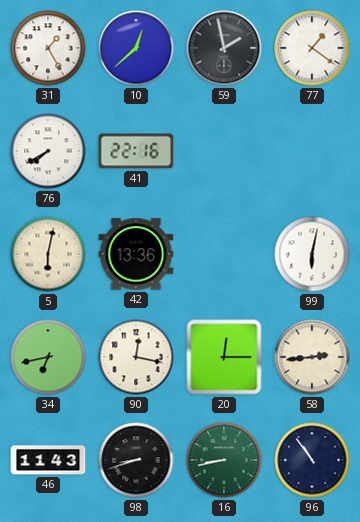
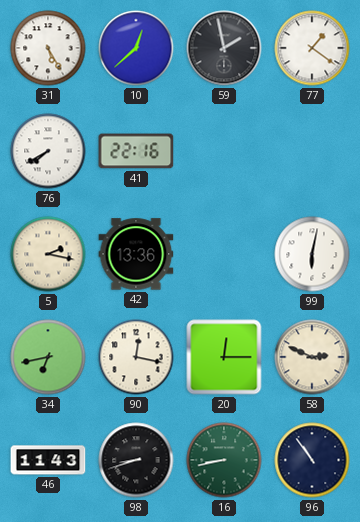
31: 1:25 -> 5:25 (48, 48)
5: 6:02 -> 2:17 (48, 254)
58: 2:44 -> 2:49 (312, 357)
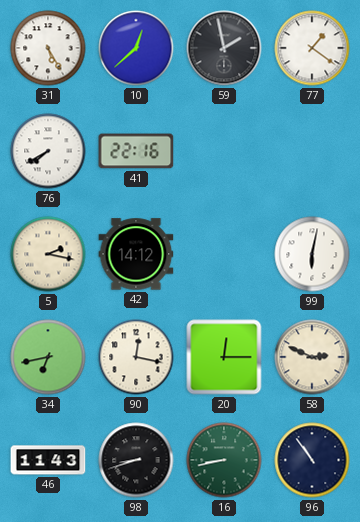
42: 13:36 -> 14:12 (136, 254)
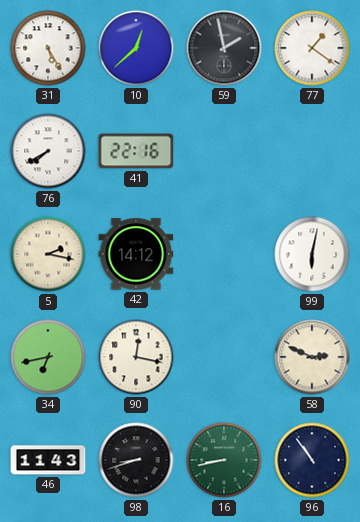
20: 12:15 -> none (224, 357)
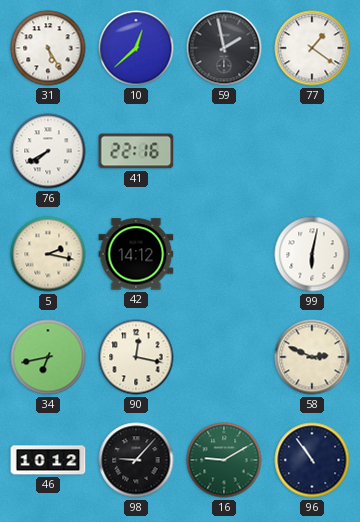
46: 11:43 -> 10:12 (48, 460)
98: 8:42 -> 9:07 (136, 460)
16: 8:43 -> 9:10 (224, 460)
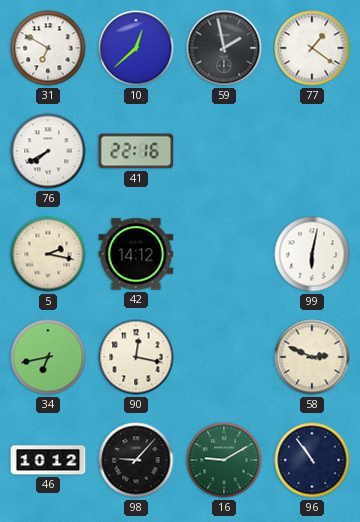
31: 5:25 -> 6:50 (48, 48)
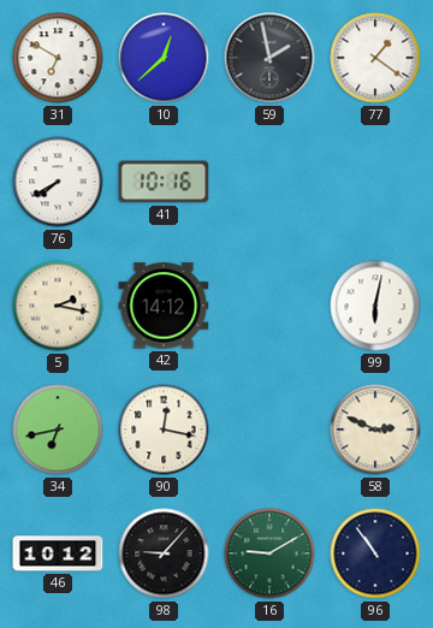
41: 22:16 -> 10:16 (164, 182)
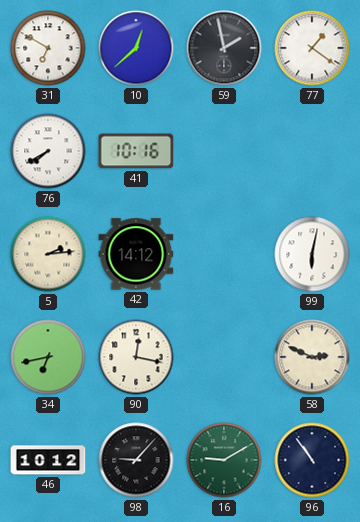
5: 2:17 -> 2:14 (48, 254)
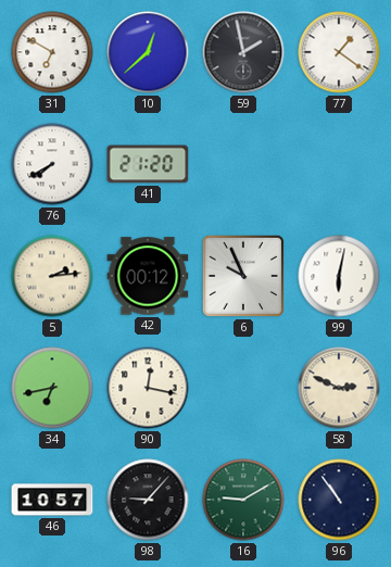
41: 10:16 -> 21:20 (148, 164)
42: 14:12 -> 00:12 (148, 276)
6: none -> 9:56 (243, 276)
46: 10:12 -> 10:57 (52, 500)
